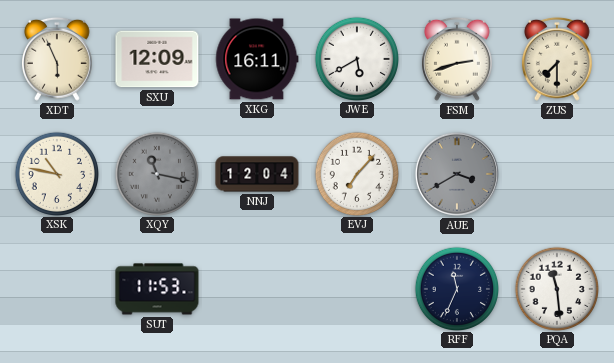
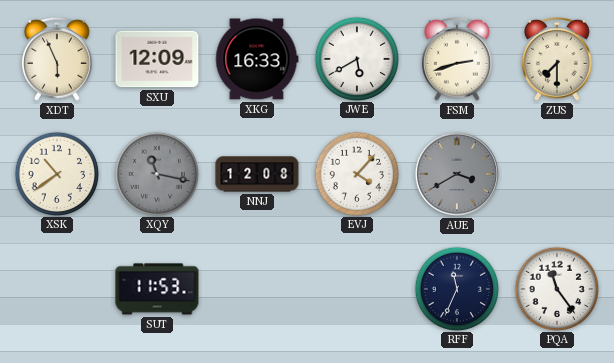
XKG: 16:11 -> 16:33 (257, 59)
XSK: 10:47 -> 10:39 (56, 173)
NNJ: 12:04 -> 12:08 (257, 174)
EVJ: 7:07 -> 4:07 (356, 173)
PQA: 11:29 -> 11:24 (556, 288)
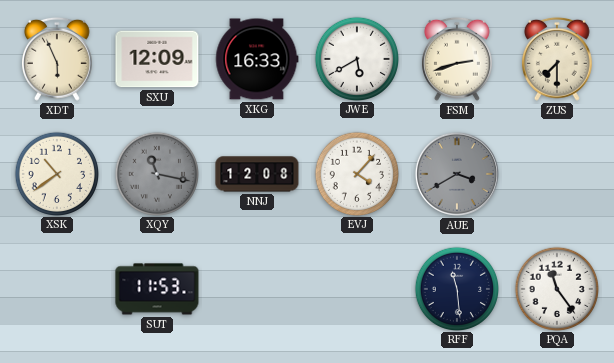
RFF: 11:34 -> 11:29 (456, 288)
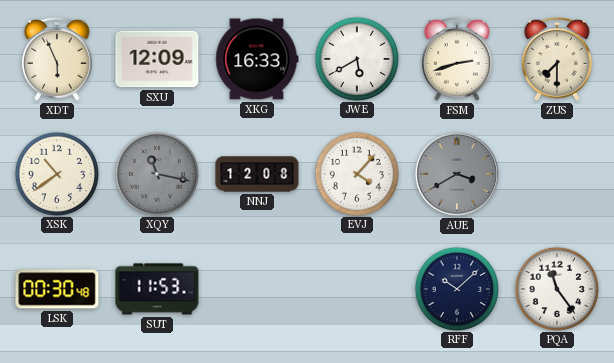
LSK: none -> 00:30 (57, 289)
RFF: 11:29 -> 10:08 (456, 288)
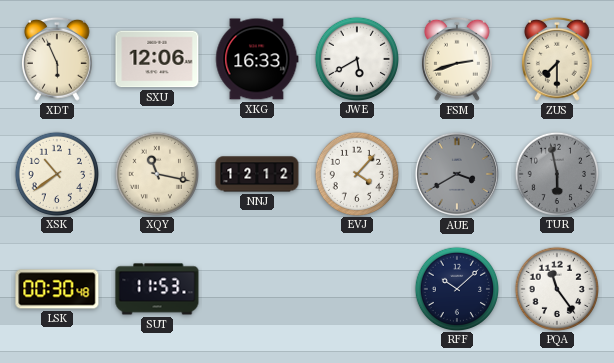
SXU: 12:09 -> 12:06 (157, 59)
XQY dial: grey -> cream (156, 173)
NNJ: 12:08 -> 12:12 (257, 174)
TUR: none -> 5:58 (556, 173)
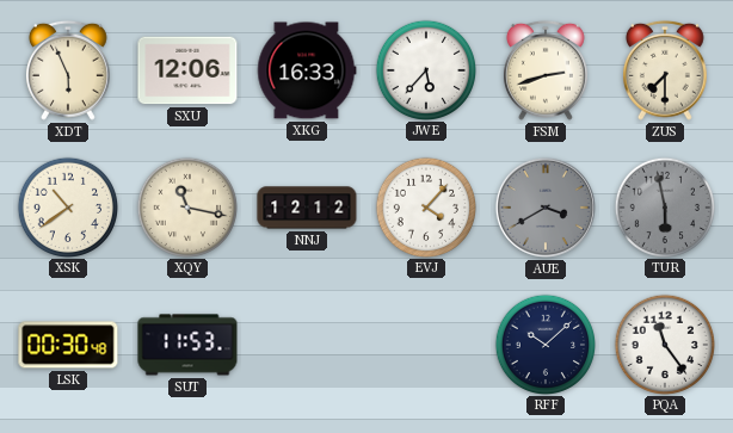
JWE: 5:40 -> 5:37 (425, 69)
